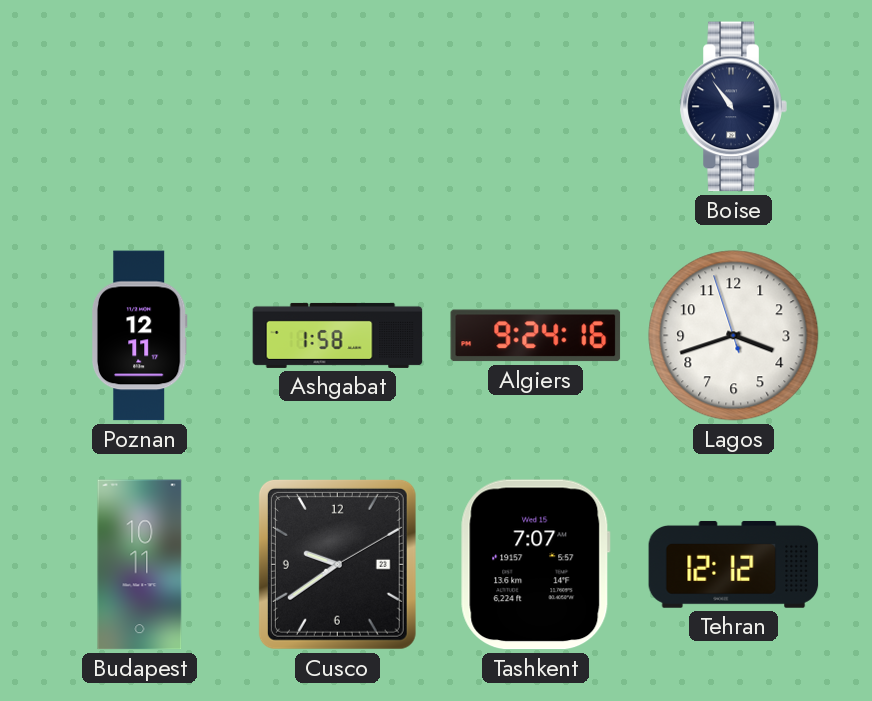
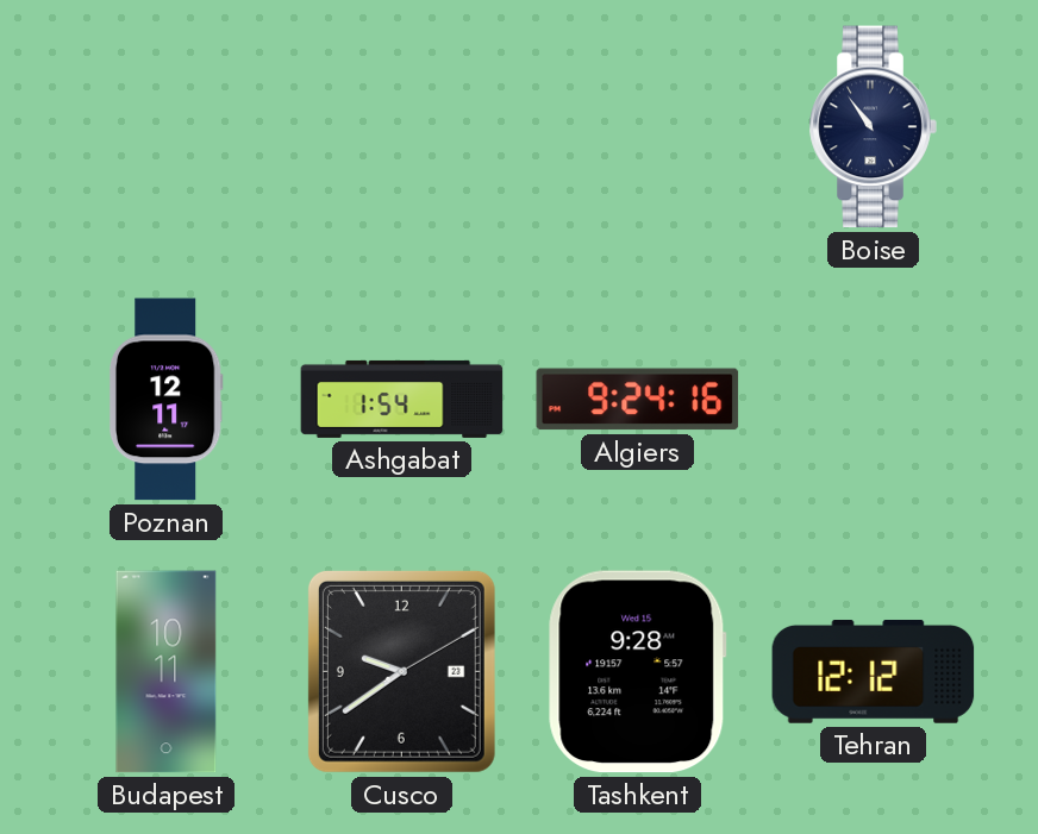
Ashgabat: 1:58 -> 1:54 (402, 399)
Lagos: 3:41 -> none (734, 336)
Tashkent: 7:07 -> 9:28 (638, 672)
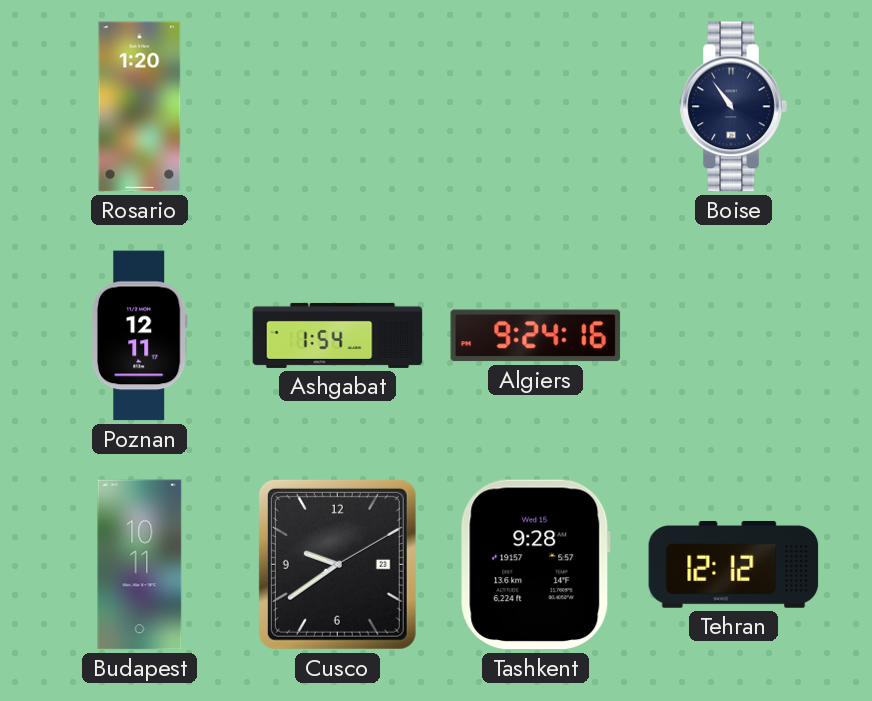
Rosario: none -> 1:20 (140, 107)
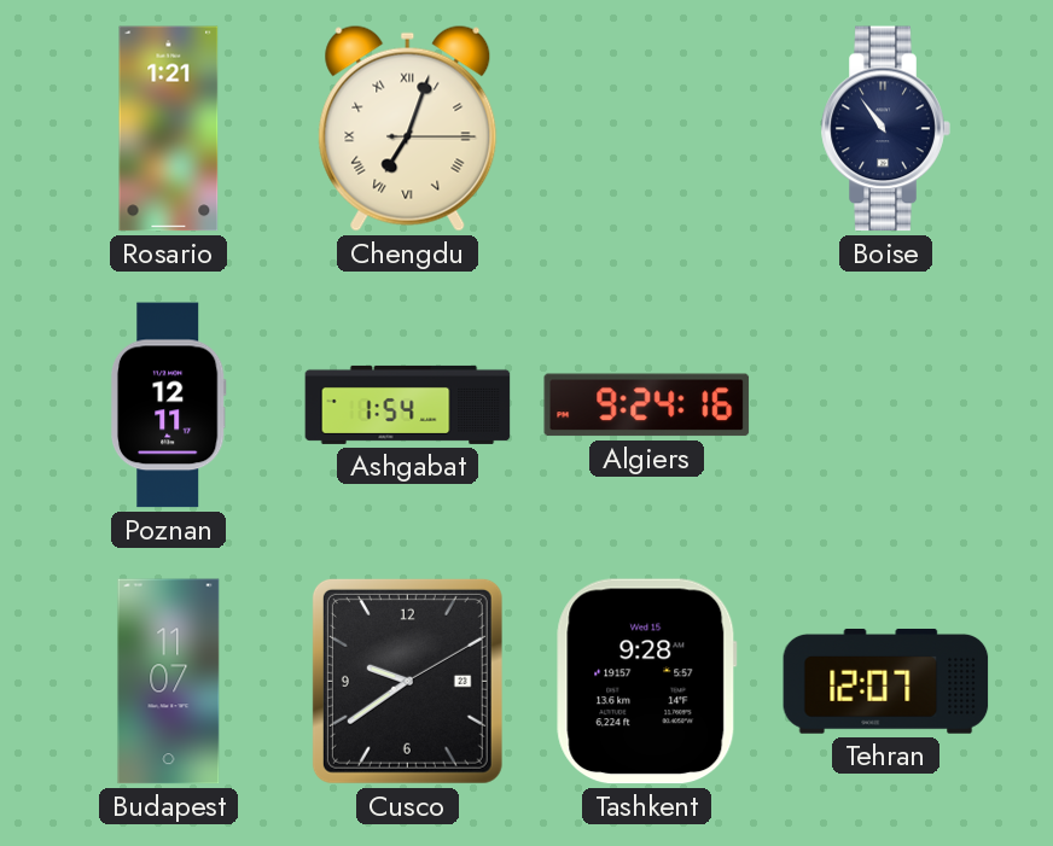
Rosario: 1:20 -> 1:21 (169, 129)
Chengdu: none -> 7:03 (408, 128)
Budapest: 10:11 -> 11:07 (169, 682)
Tehran: 12:12 -> 12:07 (886, 682)
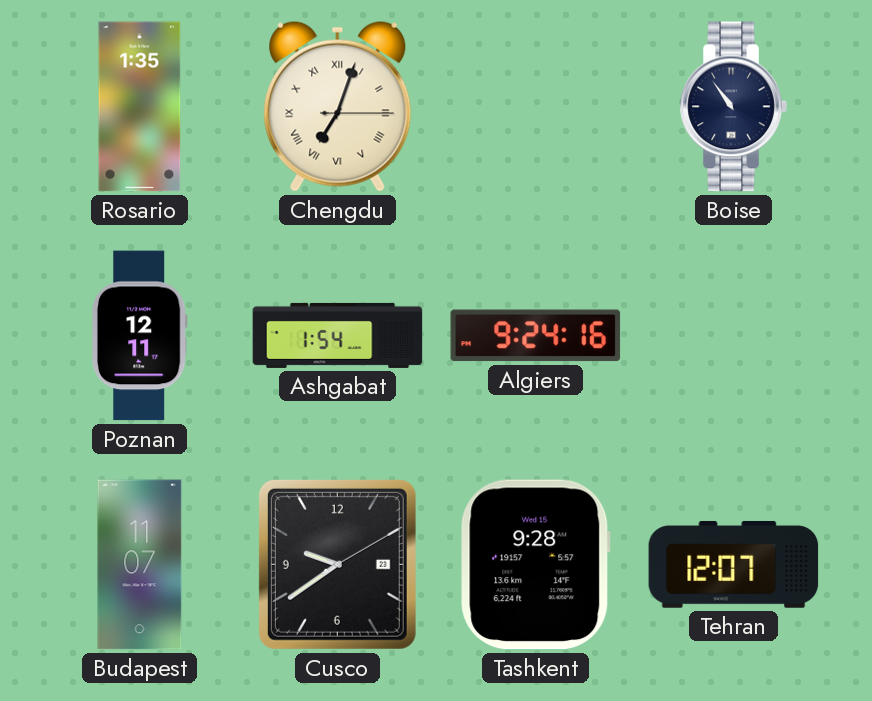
Rosario: 1:21 -> 1:35 (140, 107)
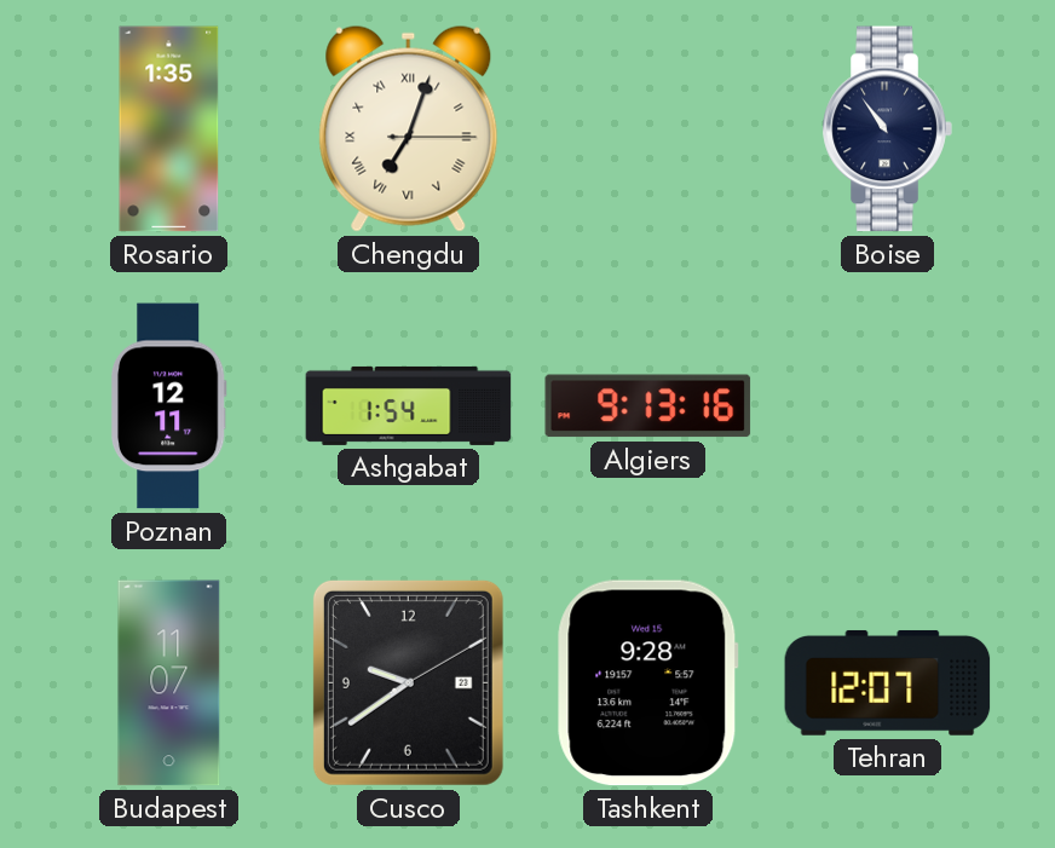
Algiers: 9:24 -> 9:13 (648, 406)
